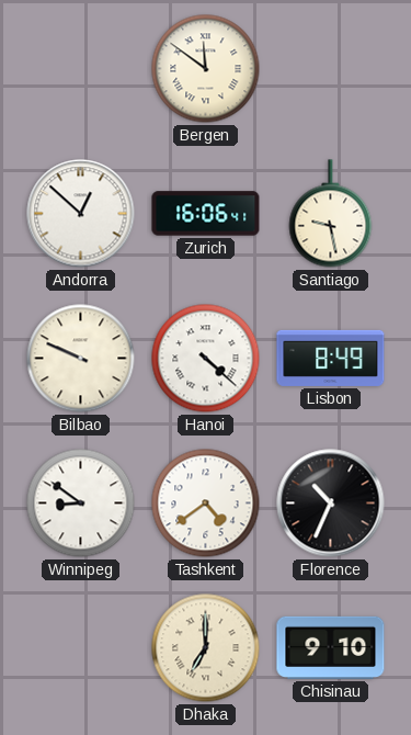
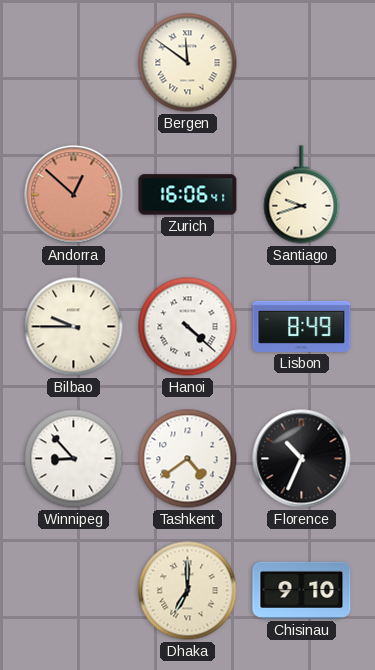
Andorra dial: white -> salmon (74, 195)
Santiago: 9:28 -> 9:42 (302, 195)
Bilbao: 9:49 -> 9:45 (74, 327)
Winnipeg: 8:51 -> 8:53 (74, 459)
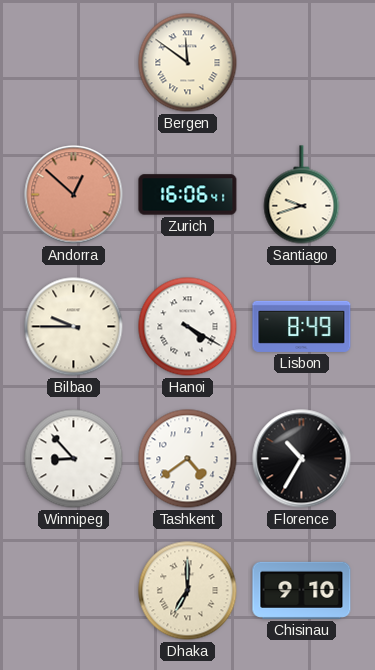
Hanoi: 4:22 -> 4:20 (188, 327)
Florence: 10:34 -> 10:35 (302, 459)
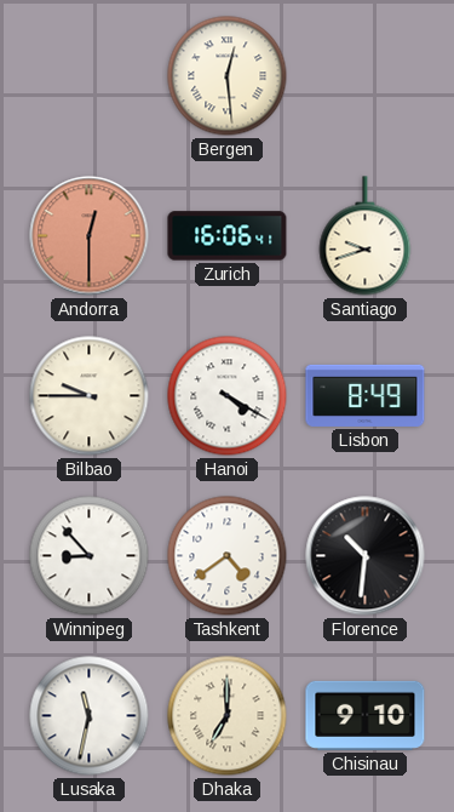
Bergen: 11:51 -> 12:29 (228, 76)
Andorra: 12:52 -> 12:30 (90, 236)
Florence: 10:35 -> 10:31 (366, 556)
Lusaka: none -> 11:32 (90, 716)
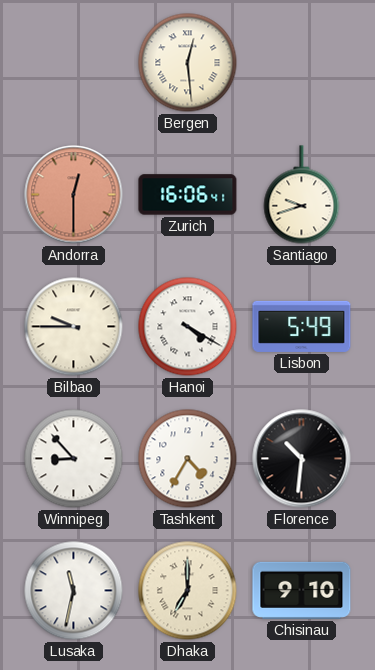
Lisbon: 8:49 -> 5:49 (302, 326)
Tashkent: 4:39 -> 4:35 (188, 459)
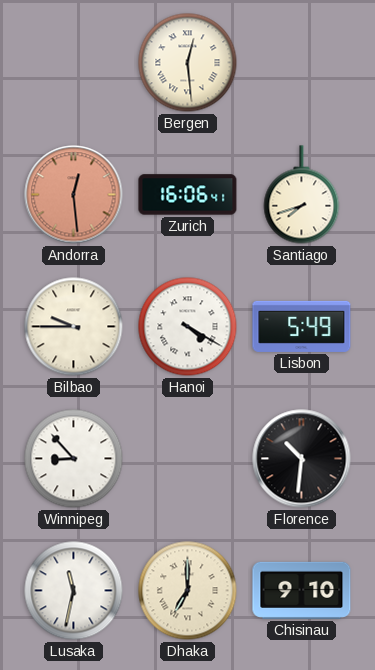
Andorra: 12:30 -> 12:29 (74, 195)
Santiago: 9:42 -> 7:42 (302, 195)
Tashkent: 4:35 -> none (188, 459)
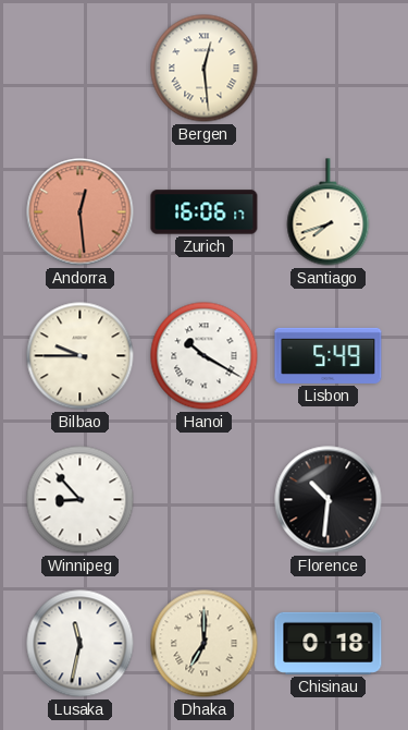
Zurich: 16:06:41 -> 16:06:17 (205, 212)
Hanoi: 4:20 -> 10:20 (205, 356)
Chisinau: 9:10 -> 0:18 (329, 643)
